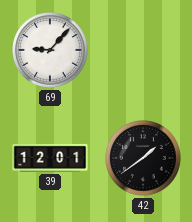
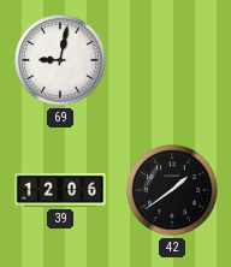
69: 9:07 -> 9:02 (60, 60)
39: 12:01 -> 12:06 (60, 190)
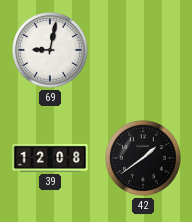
39: 12:06 -> 12:08 (50, 158)
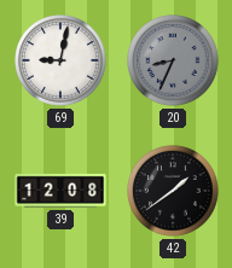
20: none -> 8:34 (173, 60)
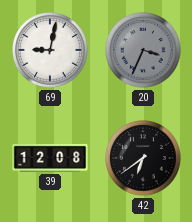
20: 8:34 -> 3:34 (143, 50)
42: 1:39 -> 6:39 (143, 158)
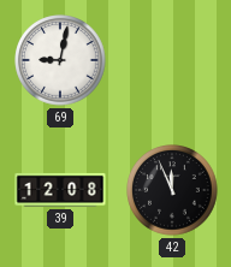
20: 3:34 -> none (143, 50)
42: 6:39 -> 11:56 (172, 190)
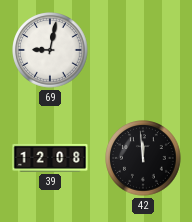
42: 11:56 -> 11:59 (143, 158)
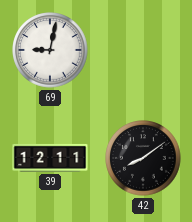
39: 12:08 -> 12:11 (50, 158)
42: 11:59 -> 8:09 (143, 158)
